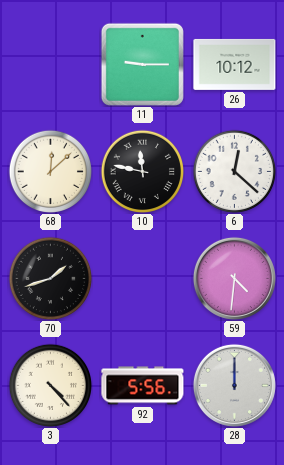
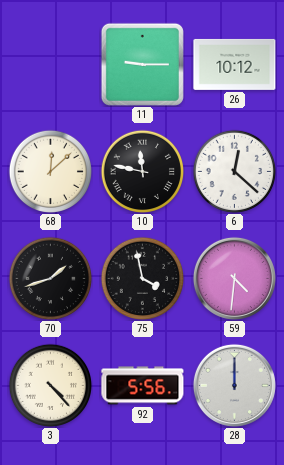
75: none -> 3:58 (142, 278)
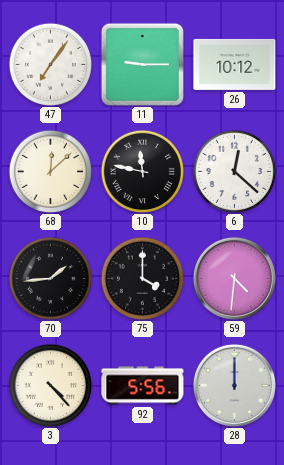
47: none -> 7:06 (50, 64)
70: 1:42 -> 1:44 (50, 278)
75: 3:58 -> 4:00 (142, 278)
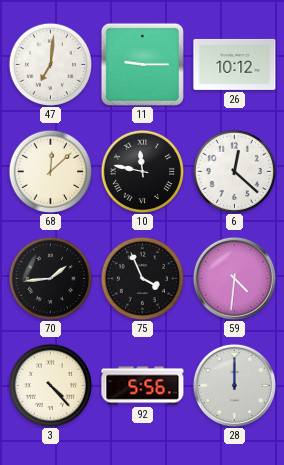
47: 7:06 -> 7:01 (50, 64)
75: 4:00 -> 3:56 (142, 278)
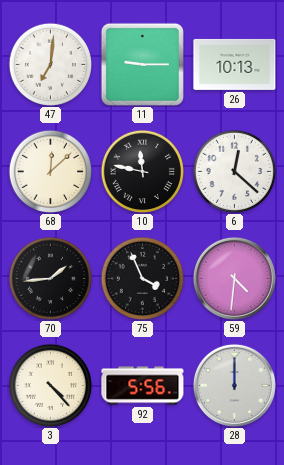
26: 10:12 -> 10:13 (235, 64)
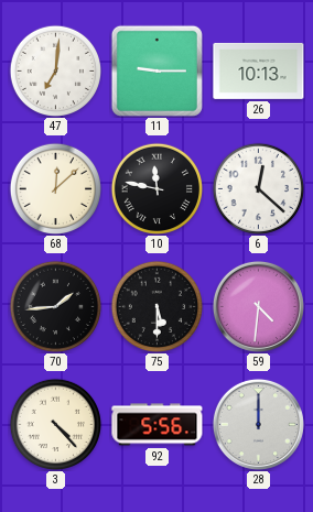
75: 3:56 -> 5:30 (156, 306)
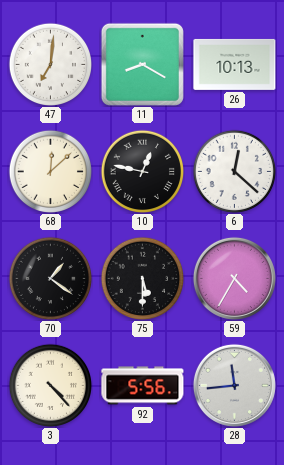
11: 9:15 -> 8:20 (142, 64)
10: 11:47 -> 12:47 (142, 171)
70: 1:44 -> 1:21 (50, 278)
59: 4:31 -> 4:35 (234, 278)
28: 12:00 -> 11:44 (234, 385)
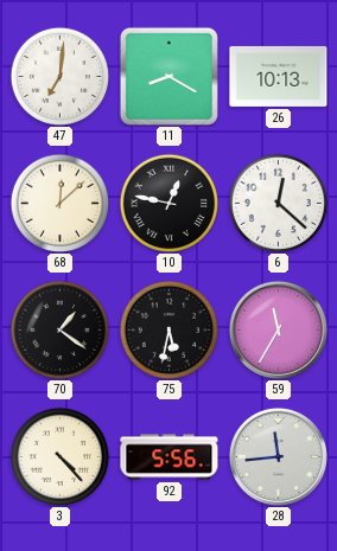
75: 5:30 -> 5:32 (168, 329)
59: 4:35 -> 11:35 (278, 329)
